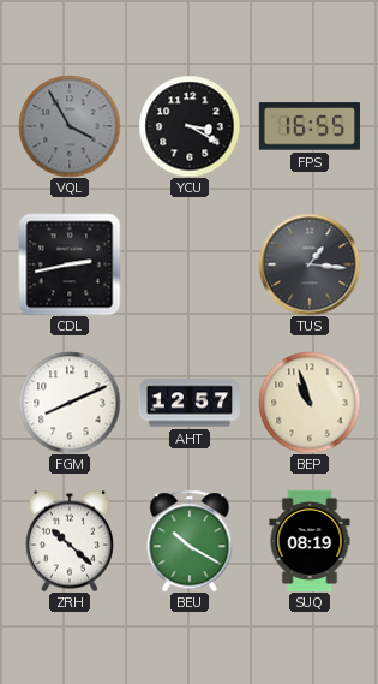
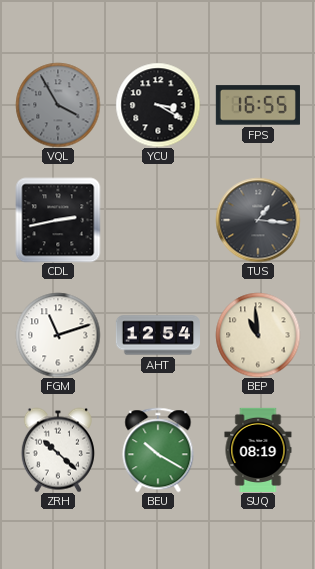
FGM: 8:11 -> 11:12 (58, 335)
AHT: 12:57 -> 12:54 (157, 335)
BEP: 10:57 -> 10:59 (258, 335)
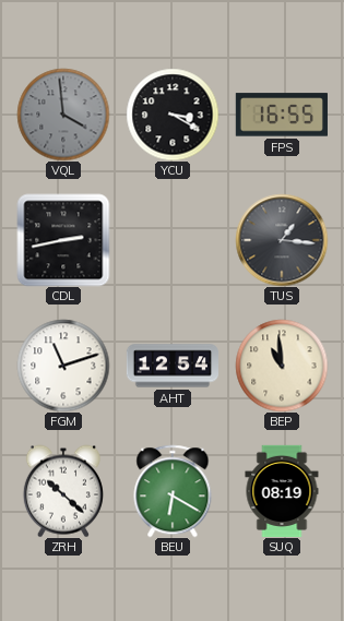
VQL: 3:55 -> 3:59 (63, 115)
BEU: 10:20 -> 6:20 (173, 491)
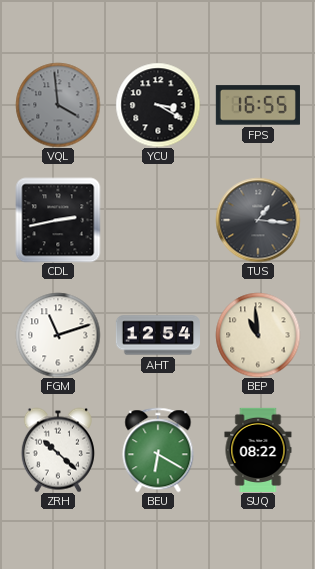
SUQ: 08:19 -> 08:22 (258, 449)
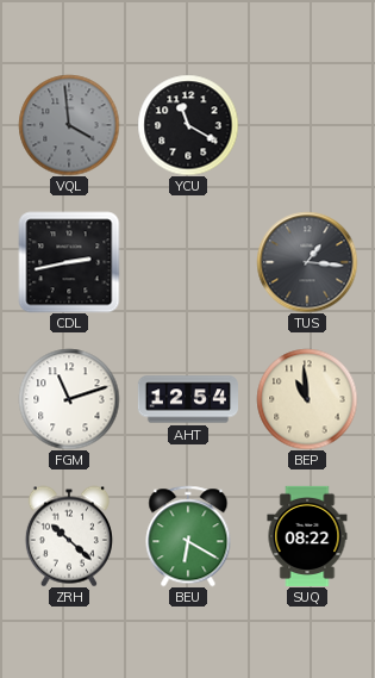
YCU: 3:20 -> 11:20 (188, 125)
FPS: 16:55 -> none (258, 105)
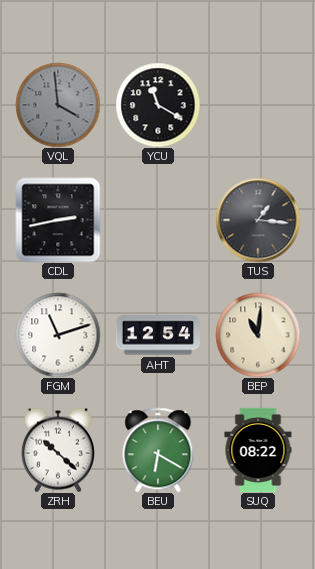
BEP: 10:59 -> 11:01 (258, 335)
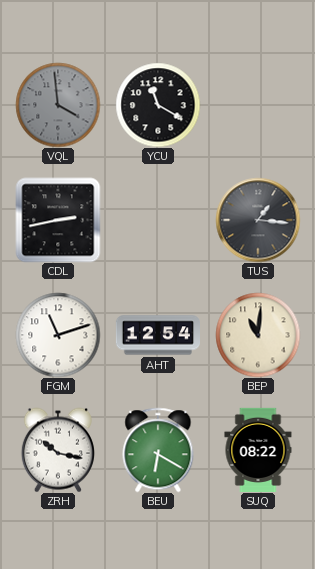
ZRH: 10:22 -> 10:17 (58, 450)
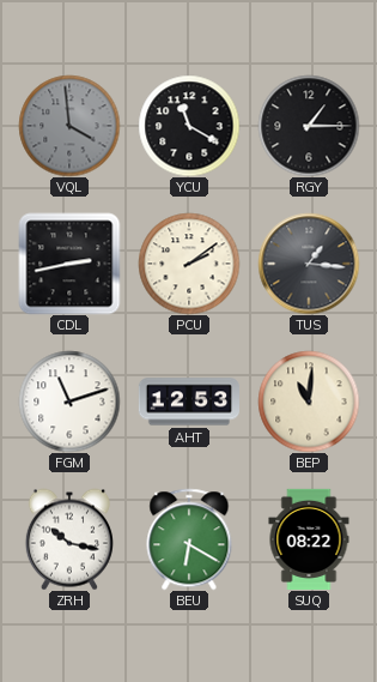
RGY: none -> 1:15 (309, 126)
PCU: none -> 2:09 (189, 264)
AHT: 12:54 -> 12:53 (188, 402)
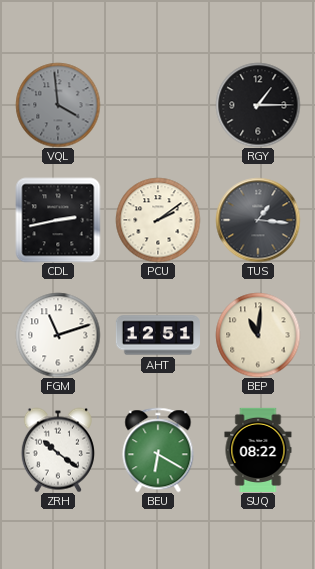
YCU: 11:20 -> none (189, 126)
AHT: 12:53 -> 12:51 (157, 335)
ZRH: 10:17 -> 10:21 (58, 450)
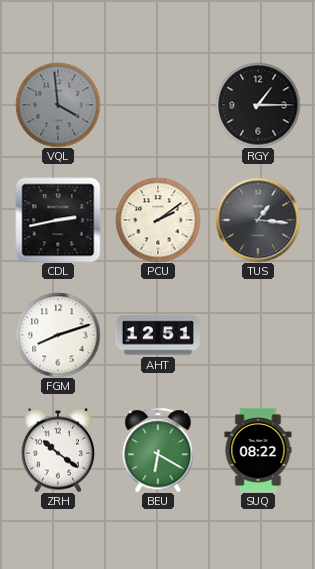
FGM: 11:12 -> 8:12 (58, 335)
BEP: 11:01 -> none (258, 335)
